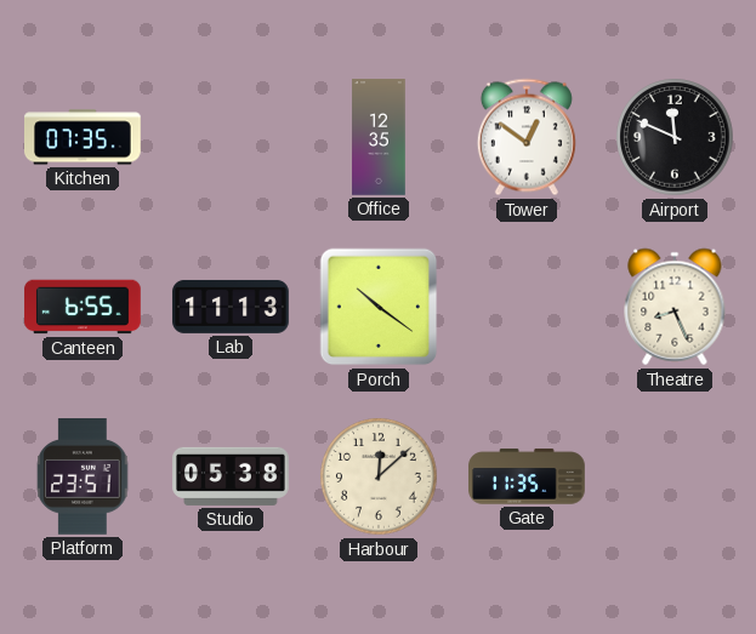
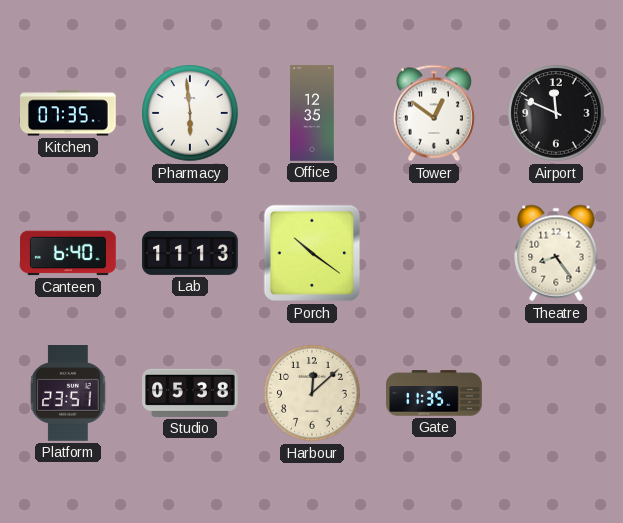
Pharmacy: none -> 5:59 (190, 113)
Canteen: 6:55 -> 6:40 (68, 253)
Theatre: 8:26 -> 8:24 (556, 253)
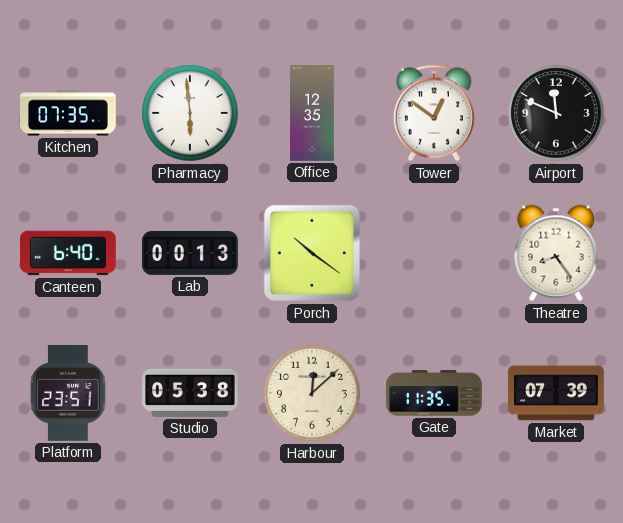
Lab: 11:13 -> 00:13 (190, 253)
Market: none -> 07:39 (556, 393)
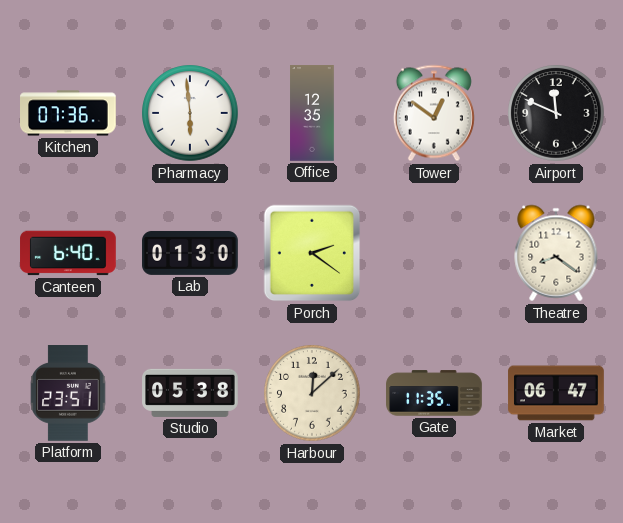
Kitchen: 07:35 -> 07:36 (69, 113)
Lab: 00:13 -> 01:30 (190, 253)
Porch: 10:21 -> 2:21 (312, 253)
Theatre: 8:24 -> 8:21 (556, 253)
Market: 07:39 -> 06:47 (556, 393)
